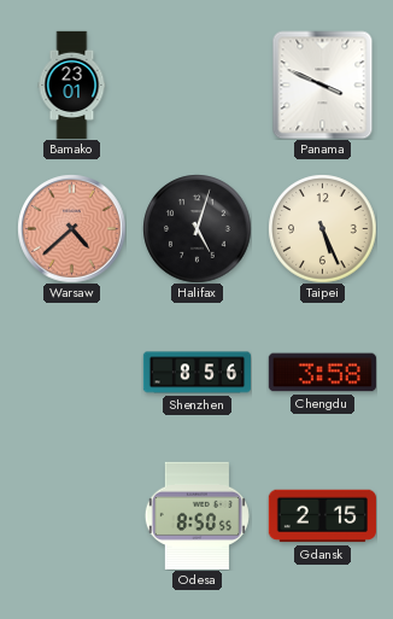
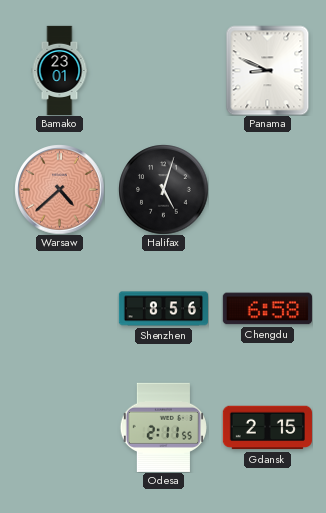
Panama: 3:49 -> 8:49 (268, 70)
Taipei: 5:26 -> none (322, 228)
Chengdu: 3:58 -> 6:58 (267, 309)
Odesa: 8:50 -> 2:11 (163, 427)
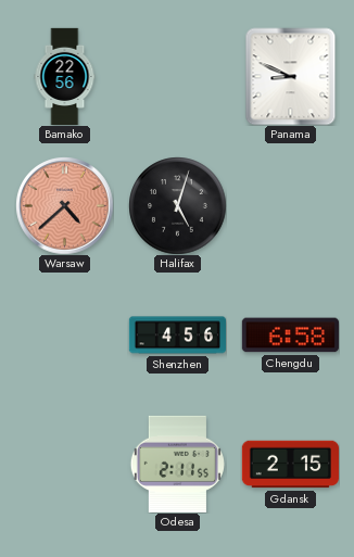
Bamako: 23:01 -> 22:56 (65, 76)
Shenzhen: 8:56 -> 4:56 (177, 336)
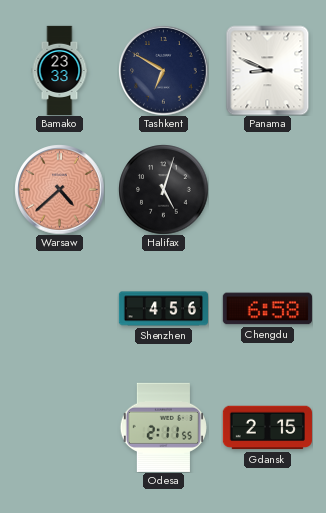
Bamako: 22:56 -> 23:33 (60, 70)
Tashkent: none -> 6:50 (163, 70)
